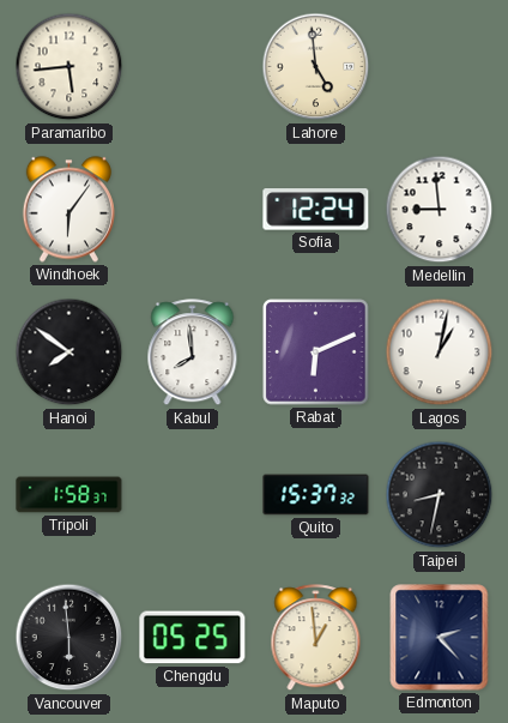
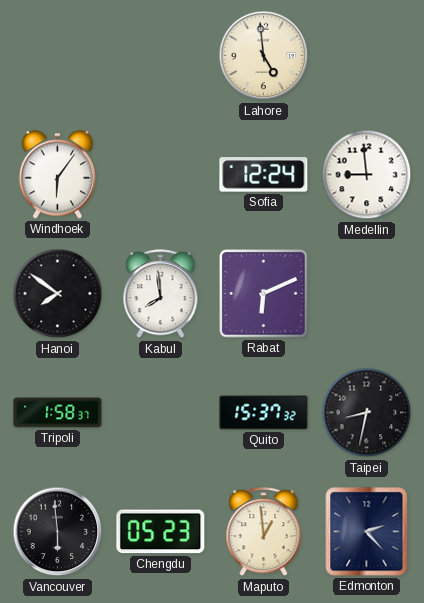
Paramaribo: 5:44 -> none (69, 67)
Lagos: 1:02 -> none (440, 353)
Chengdu: 05:25 -> 05:23 (161, 532)
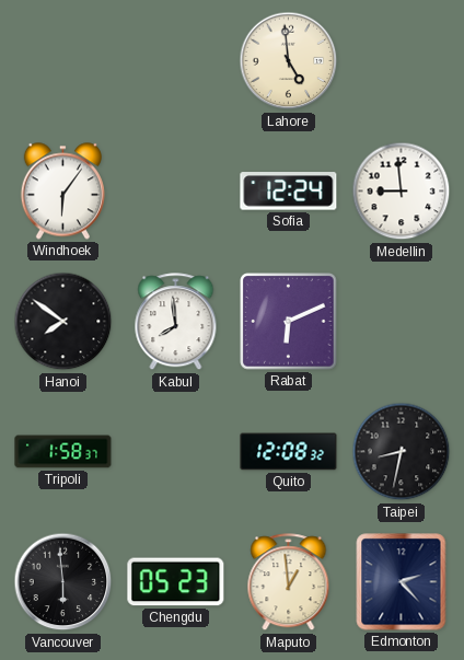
Quito: 15:37 -> 12:08 (289, 452)
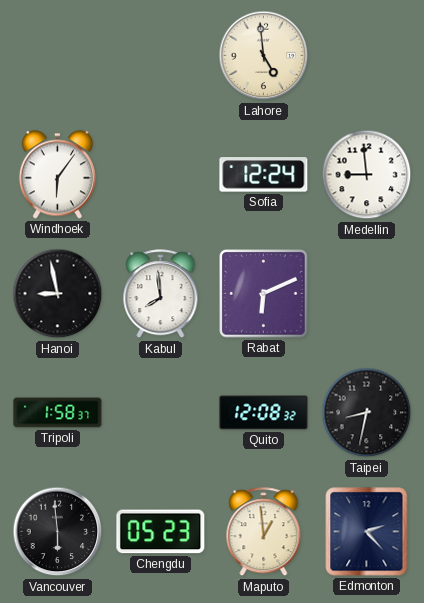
Hanoi: 7:51 -> 8:58 (58, 294)
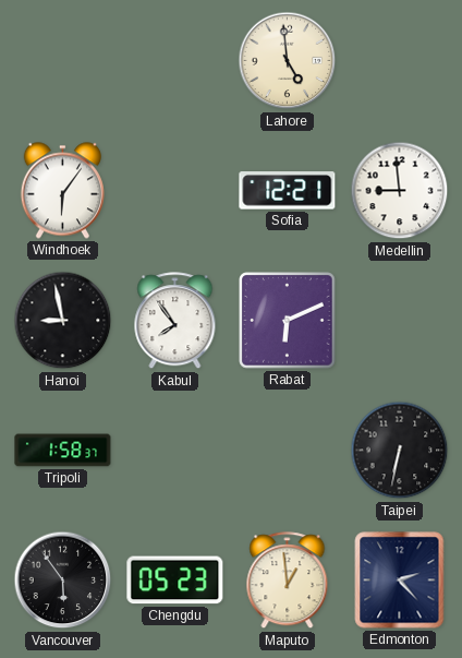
Sofia: 12:24 -> 12:21 (288, 191)
Kabul: 7:59 -> 7:54 (175, 321)
Quito: 12:08 -> none (264, 413)
Taipei: 8:32 -> 6:32 (400, 451)
Vancouver: 5:59 -> 5:54 (63, 581)
